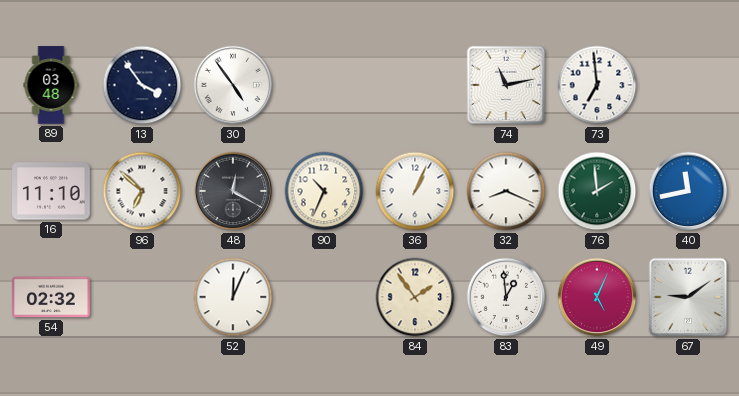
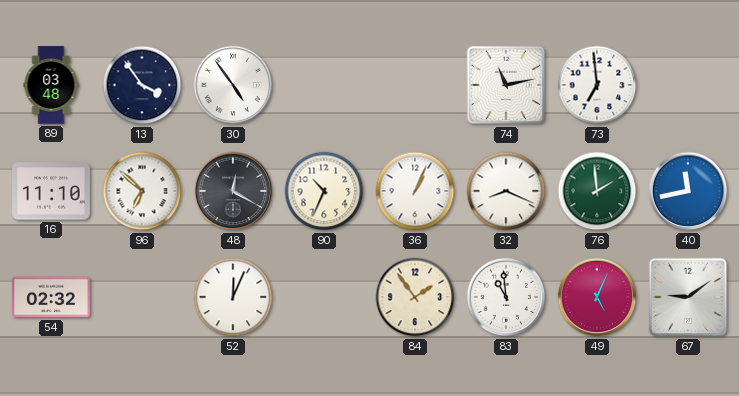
83: 12:59 -> 10:59 (506, 297)
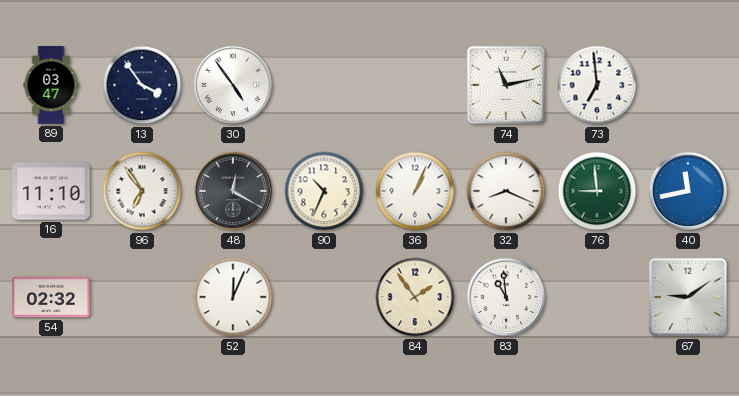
89: 03:48 -> 03:47 (51, 85)
96: 6:52 -> 6:54 (142, 191)
76: 1:59 -> 8:59 (597, 191)
49: 5:04 -> none (597, 297)
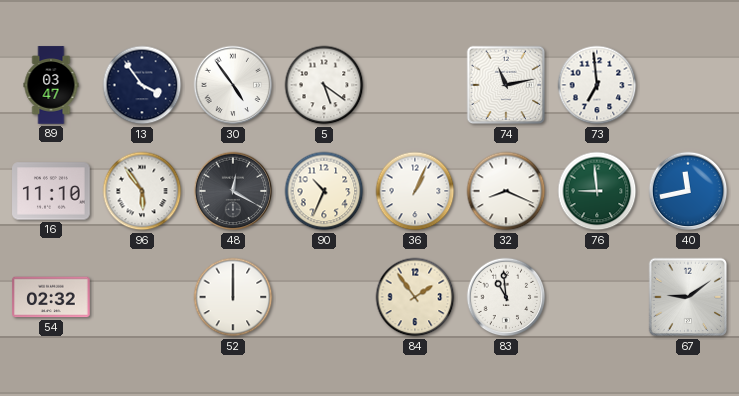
5: none -> 5:21 (324, 85)
96: 6:54 -> 5:54 (142, 191)
52: 12:04 -> 12:00 (233, 297)
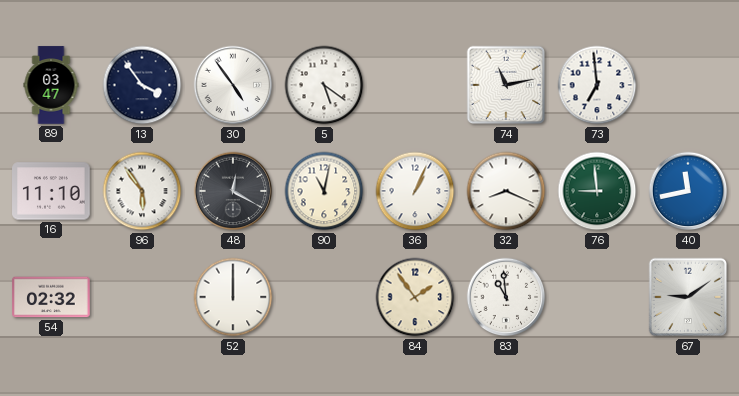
90: 10:34 -> 11:02 (324, 191)
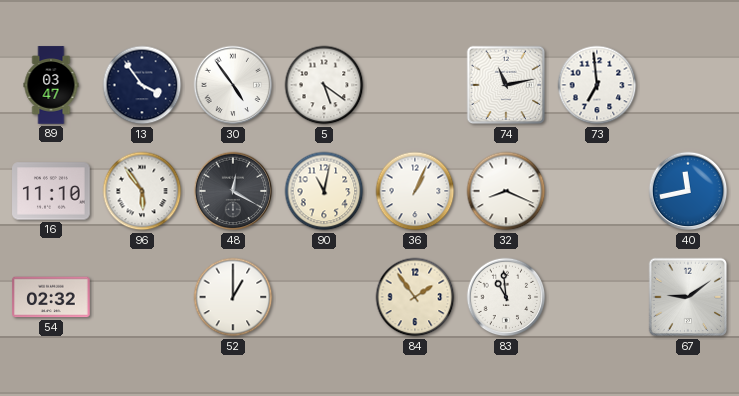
76: 8:59 -> none (597, 191)
52: 12:00 -> 1:00 (233, 297)
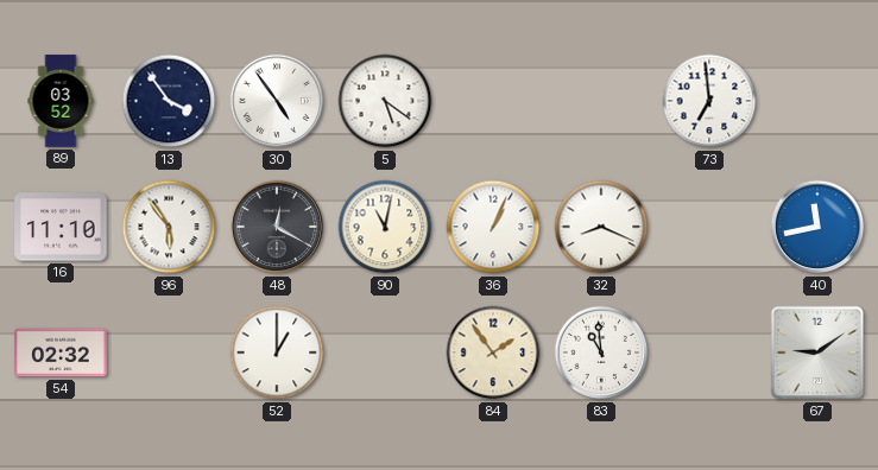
89: 03:47 -> 03:52 (61, 101)
74: 11:13 -> none (506, 85)
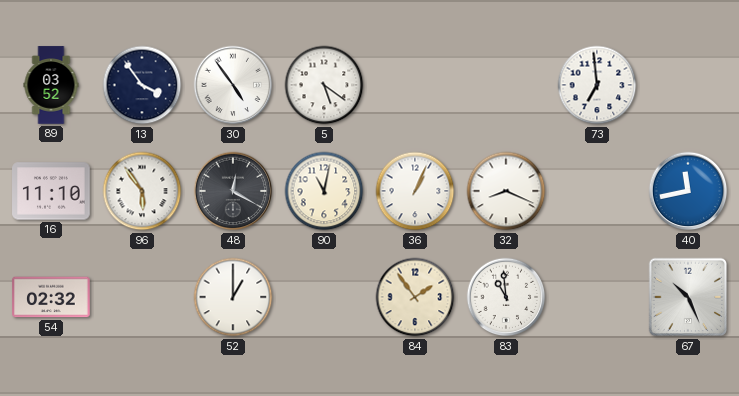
67: 9:09 -> 10:26 (688, 297)
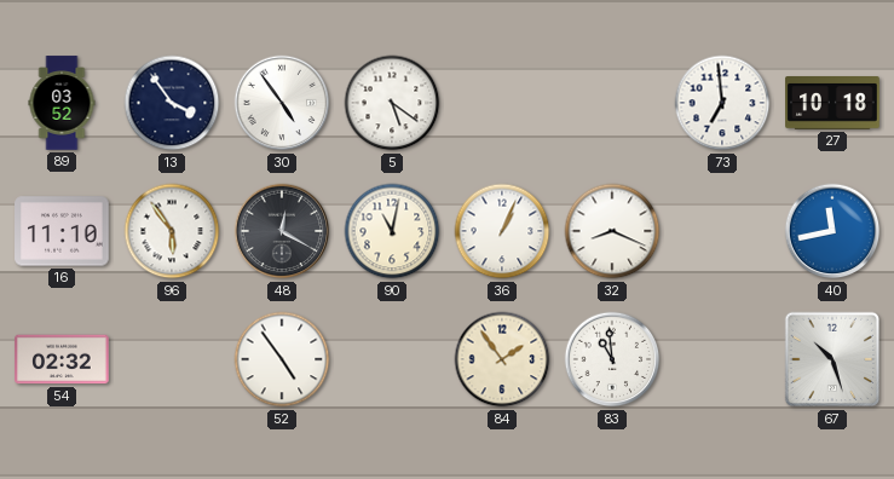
27: none -> 10:18 (832, 104)
52: 1:00 -> 4:54 (282, 359)
67: 10:26 -> 10:27 (832, 359)
